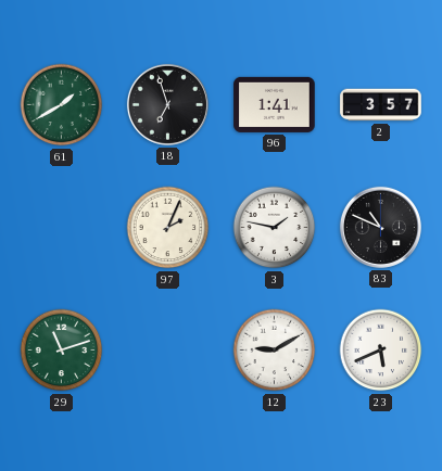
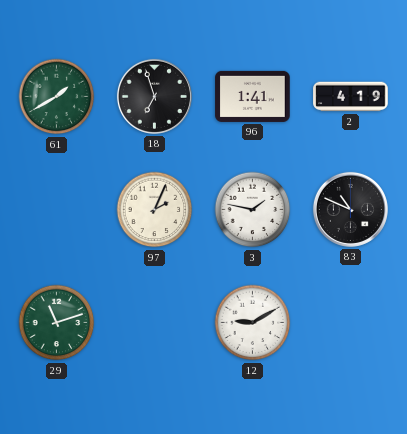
2: 3:57 -> 4:19 (351, 97)
23: 5:41 -> none (381, 351)
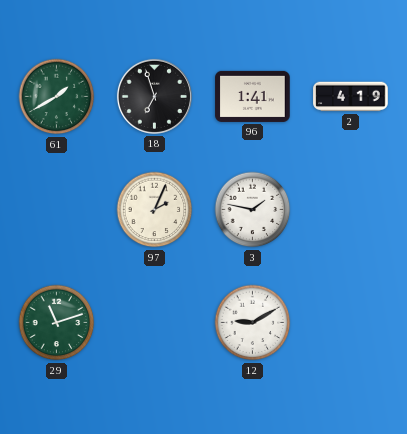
83: 10:49 -> none (350, 209)
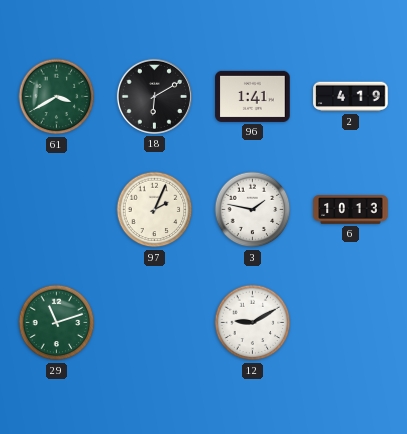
61: 1:40 -> 3:40 (57, 97)
18: 6:57 -> 6:10 (154, 96)
6: none -> 10:13 (351, 210)
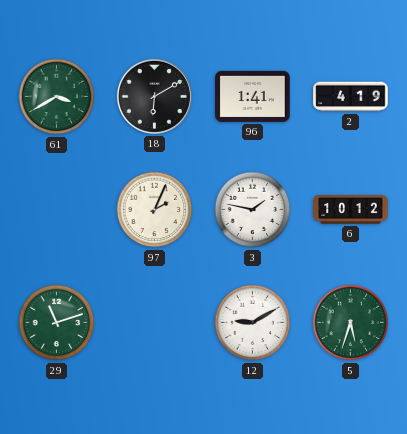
6: 10:13 -> 10:12 (351, 210)
5: none -> 5:33 (351, 323)
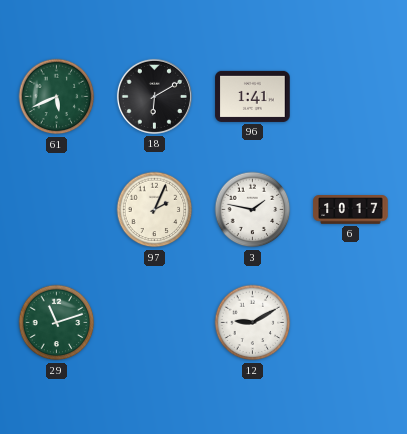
61: 3:40 -> 5:41 (57, 97)
2: 4:19 -> none (351, 97)
6: 10:12 -> 10:17 (351, 210)
5: 5:33 -> none (351, 323)
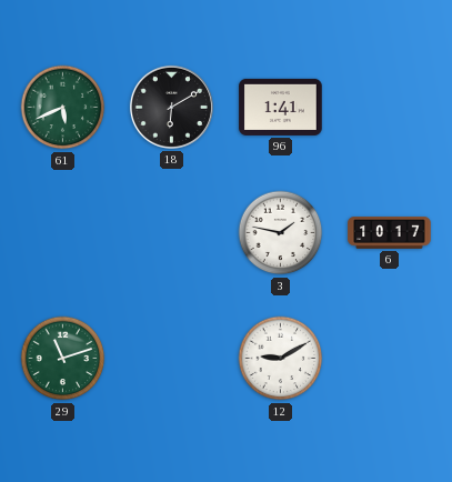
97: 2:04 -> none (155, 210)
